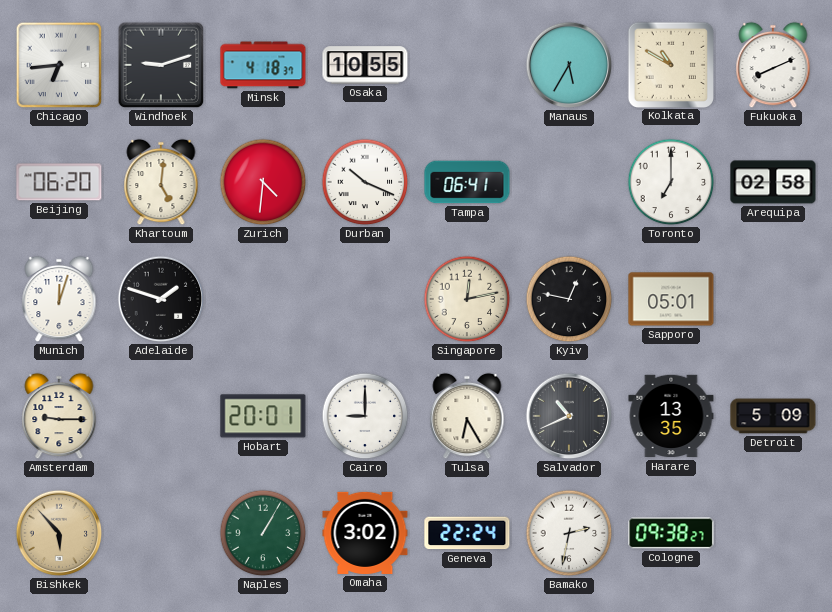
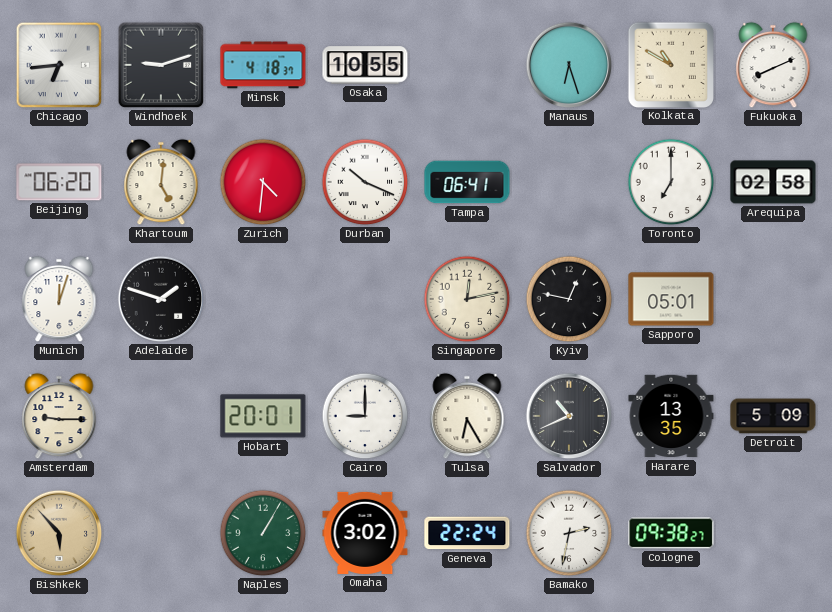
Manaus: 5:35 -> 6:27 (569, 65)
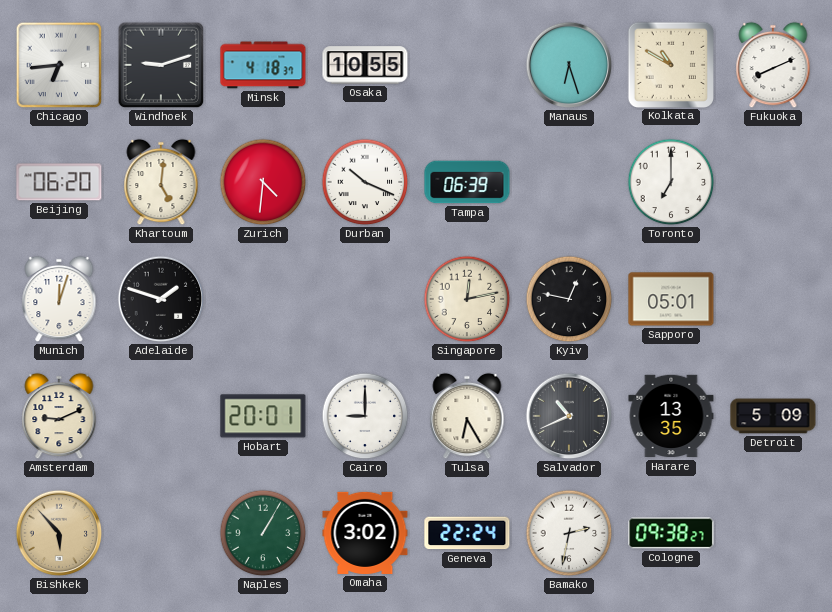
Tampa: 06:41 -> 06:39 (467, 182)
Arequipa: 02:58 -> none (773, 182)
Amsterdam: 9:15 -> 9:11 (59, 416)
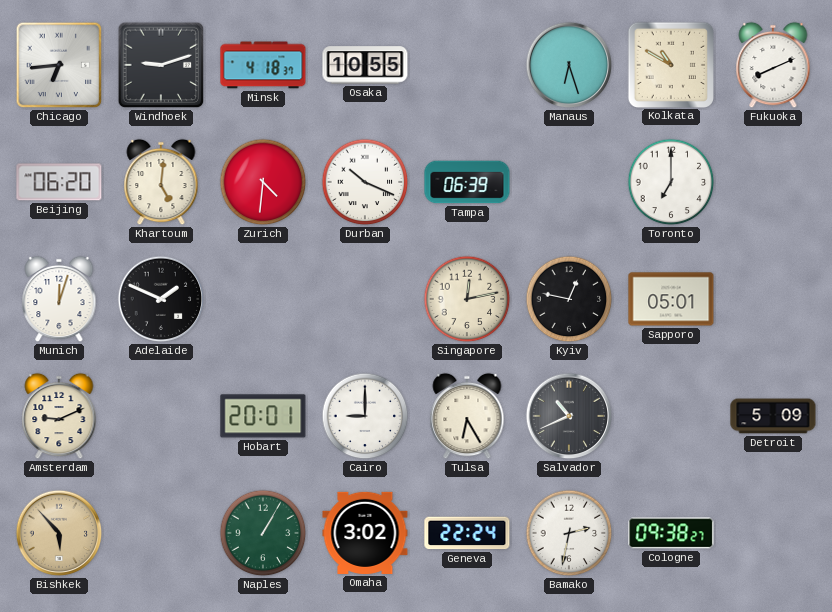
Adelaide: 1:48 -> 1:49 (161, 299)
Harare: 13:35 -> none (671, 416)
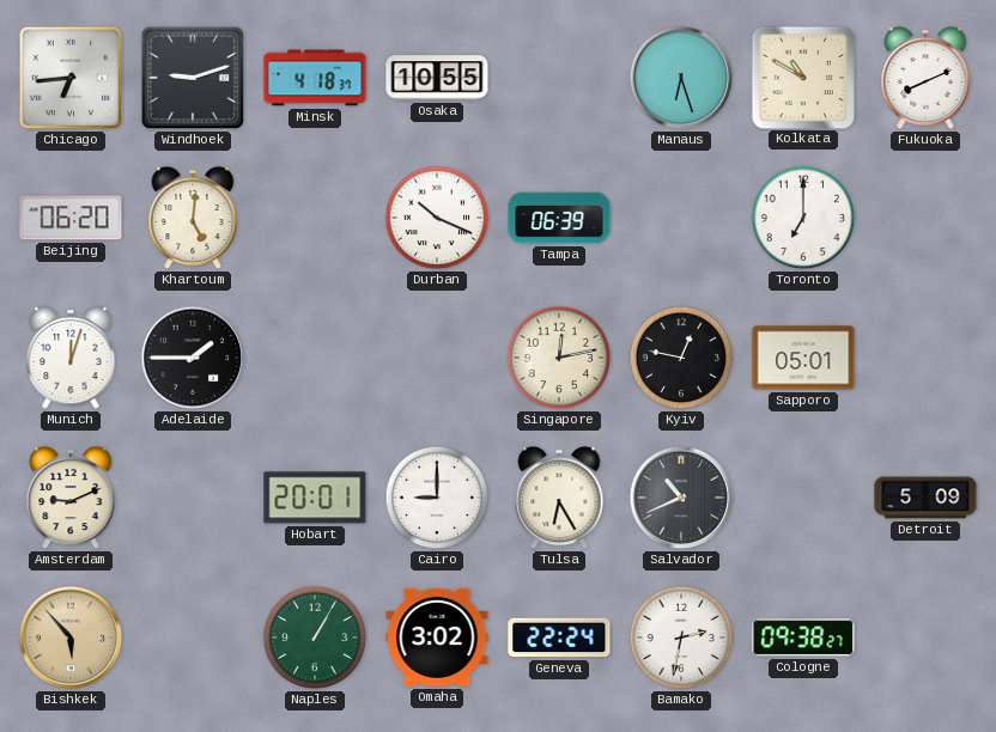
Zurich: 4:31 -> none (263, 182)
Adelaide: 1:49 -> 1:45 (193, 358)
